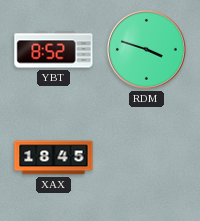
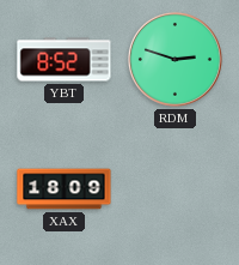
RDM: 3:48 -> 2:48 (174, 59)
XAX: 18:45 -> 18:09 (65, 189)
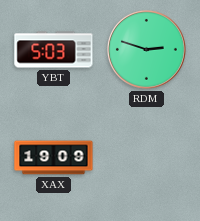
YBT: 8:52 -> 5:03 (54, 50)
XAX: 18:09 -> 19:09 (54, 158)
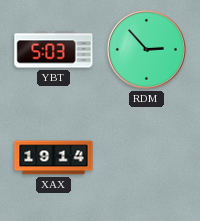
RDM: 2:48 -> 2:53 (146, 49)
XAX: 19:09 -> 19:14 (54, 158)
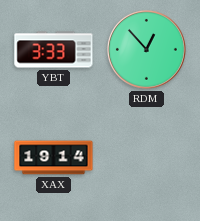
YBT: 5:03 -> 3:33 (54, 50)
RDM: 2:53 -> 12:53 (146, 49)
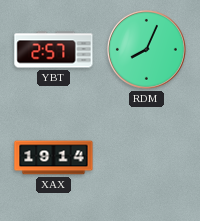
YBT: 3:33 -> 2:57 (54, 50)
RDM: 12:53 -> 8:04 (146, 49)
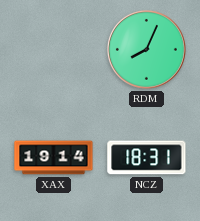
YBT: 2:57 -> none (54, 50)
NCZ: none -> 18:31 (147, 158)
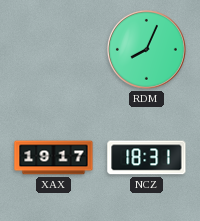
XAX: 19:14 -> 19:17 (54, 158)
